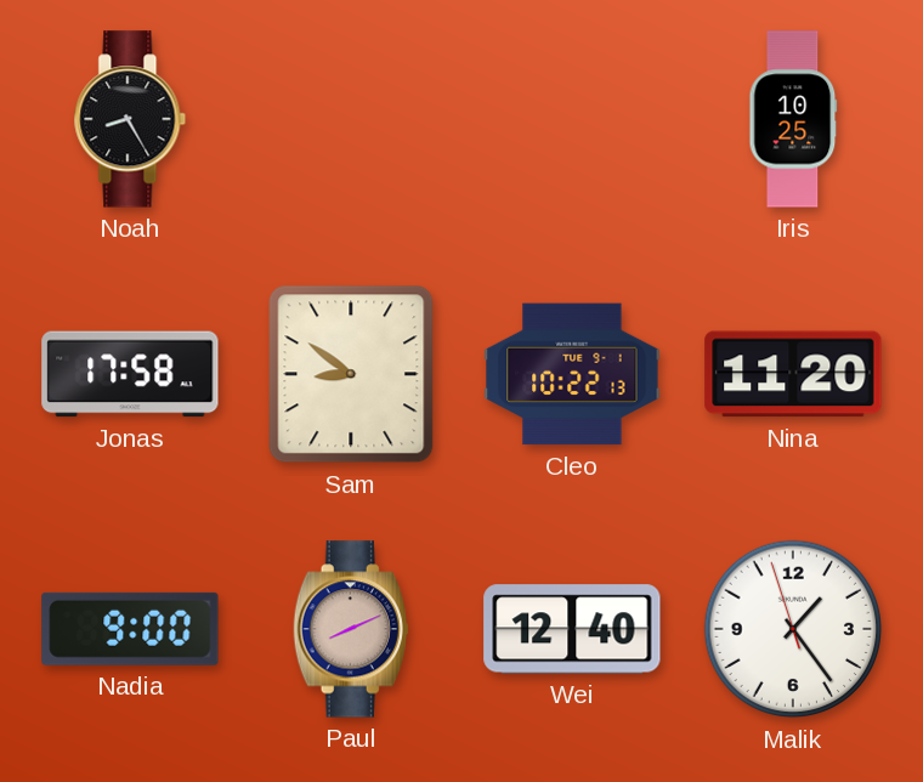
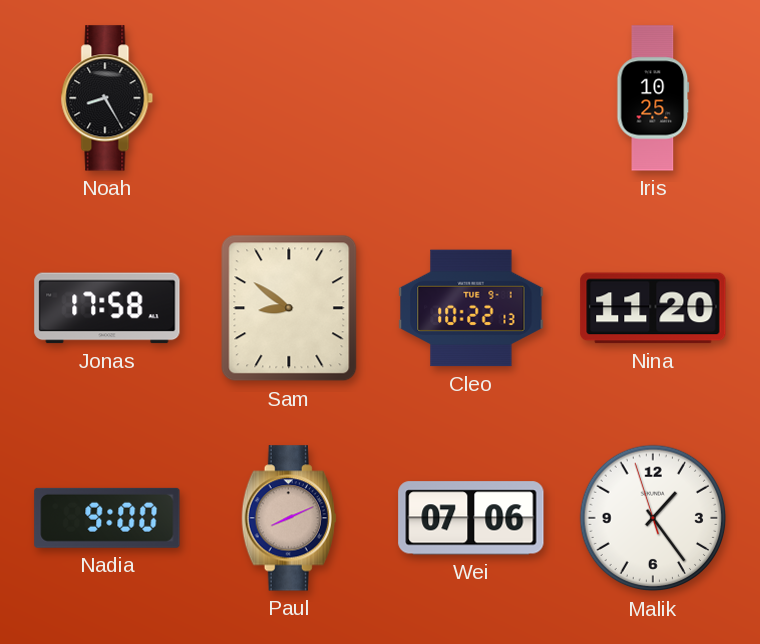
Wei: 12:40 -> 07:06 (471, 518)
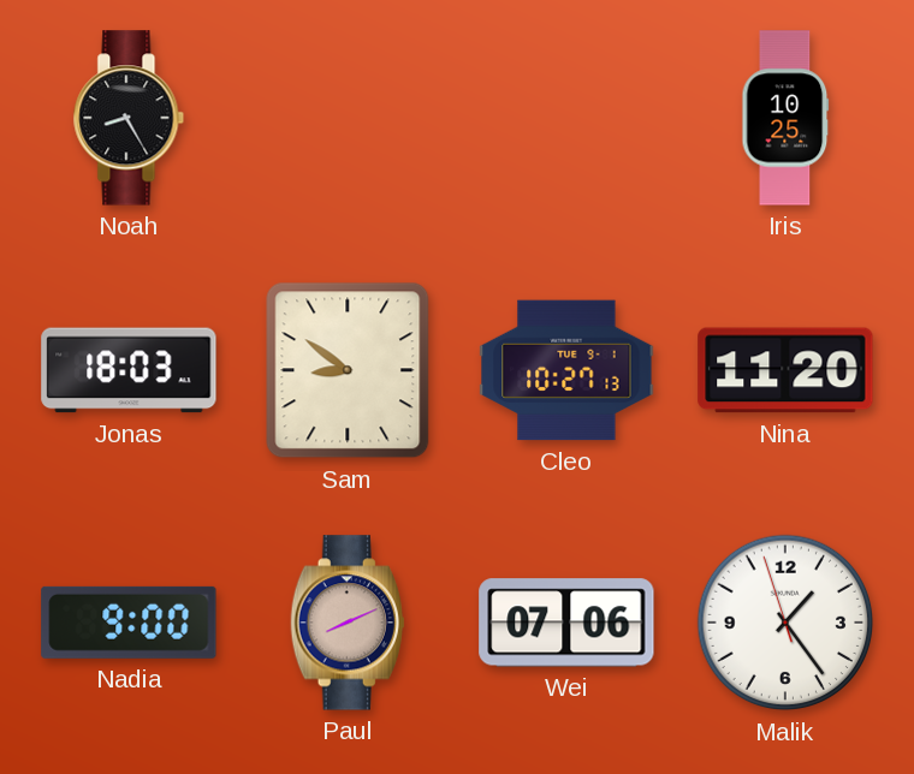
Jonas: 17:58 -> 18:03 (129, 370)
Cleo: 10:22 -> 10:27 (566, 370)
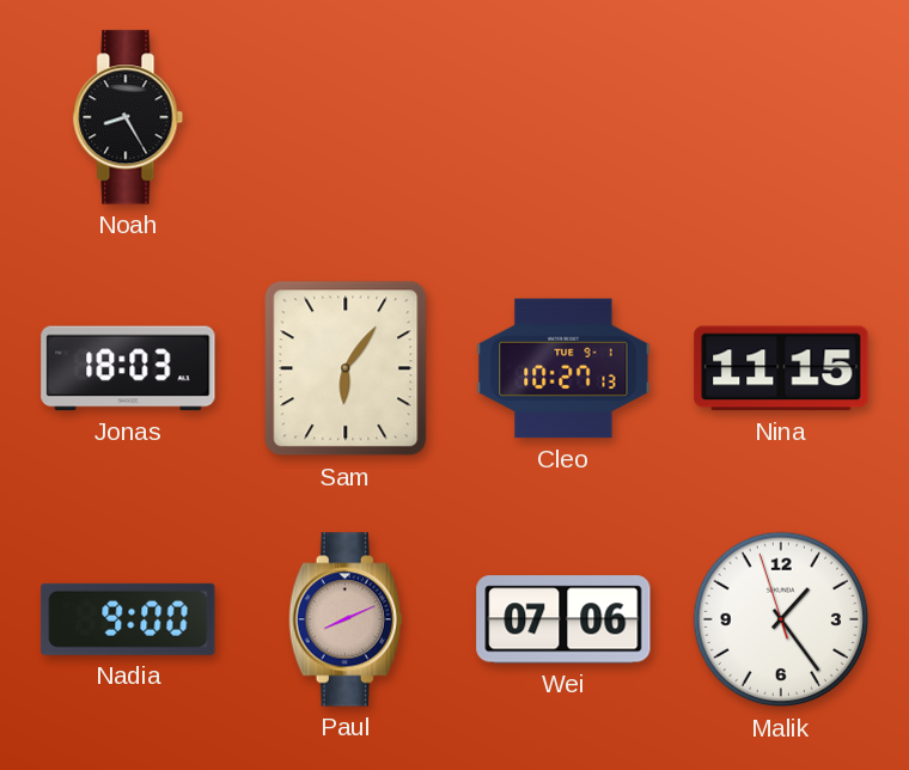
Iris: 10:25 -> none (785, 118)
Sam: 8:51 -> 6:06 (346, 368)
Nina: 11:20 -> 11:15 (781, 368)
